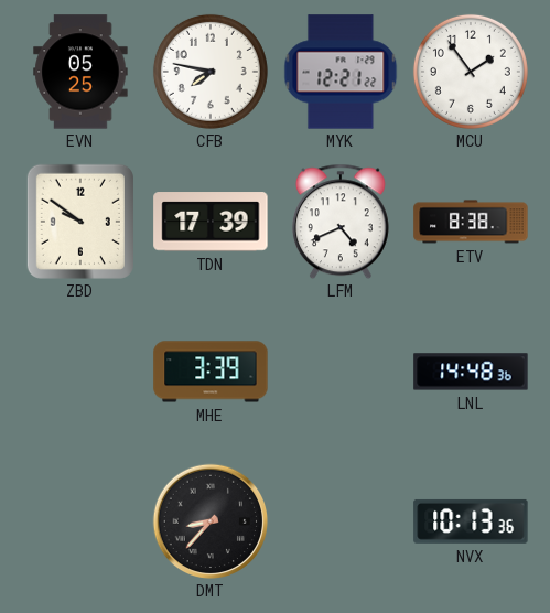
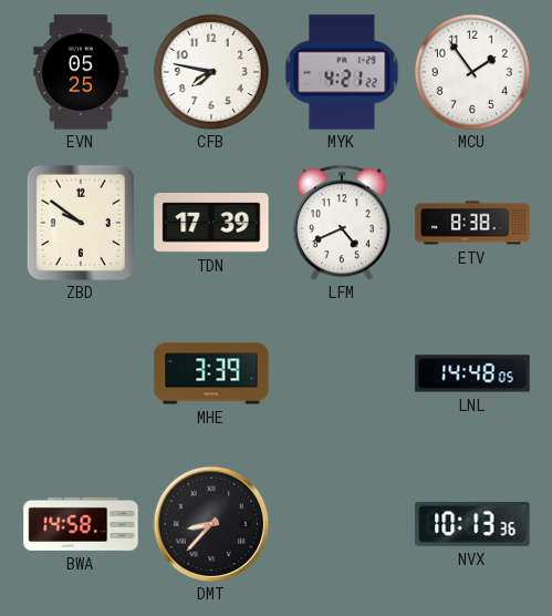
MYK: 12:21 -> 4:21 (342, 72)
LNL: 14:48:36 -> 14:48:05 (472, 373)
BWA: none -> 14:58 (81, 524)
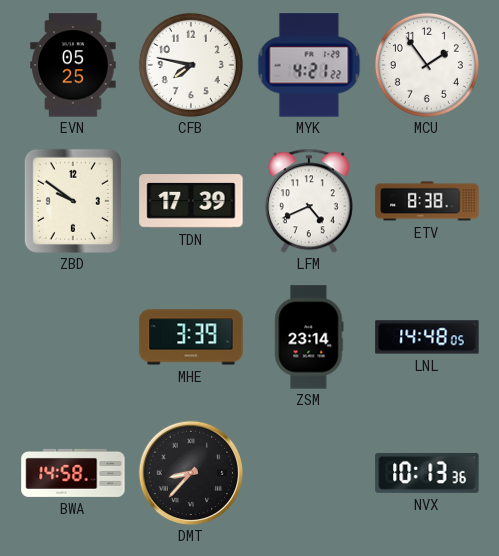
ZSM: none -> 23:14 (309, 337)
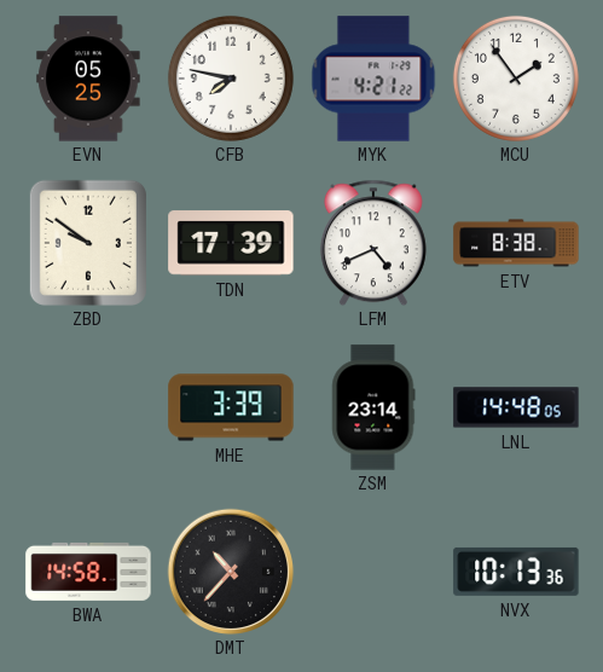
DMT: 8:37 -> 10:37 (231, 572)
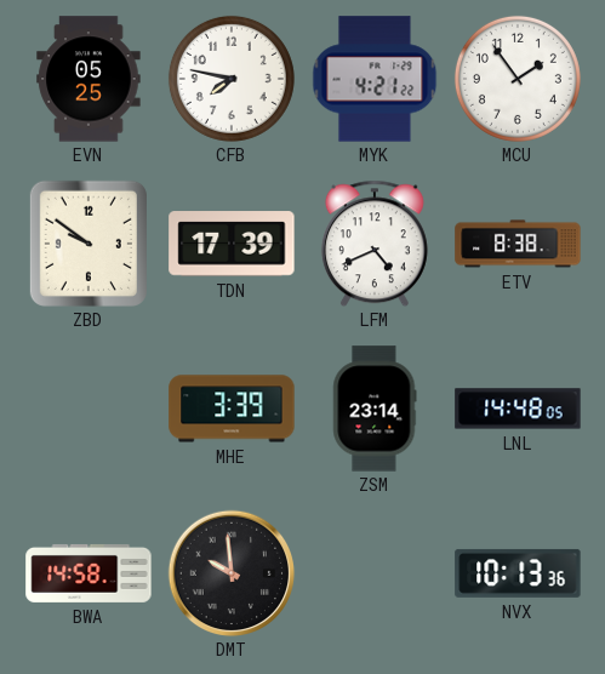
DMT: 10:37 -> 9:59 (232, 573)
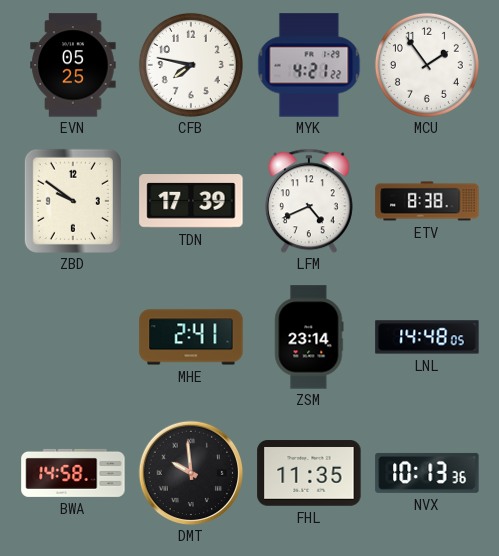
MHE: 3:39 -> 2:41 (191, 337)
FHL: none -> 11:35 (309, 473)
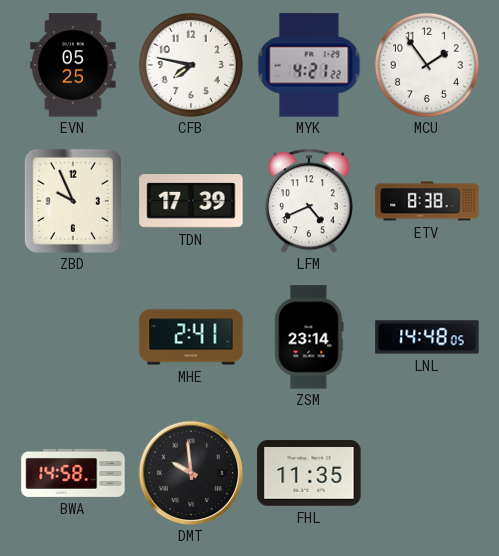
ZBD: 9:51 -> 9:56 (73, 201)
NVX: 10:13 -> none (427, 473)
